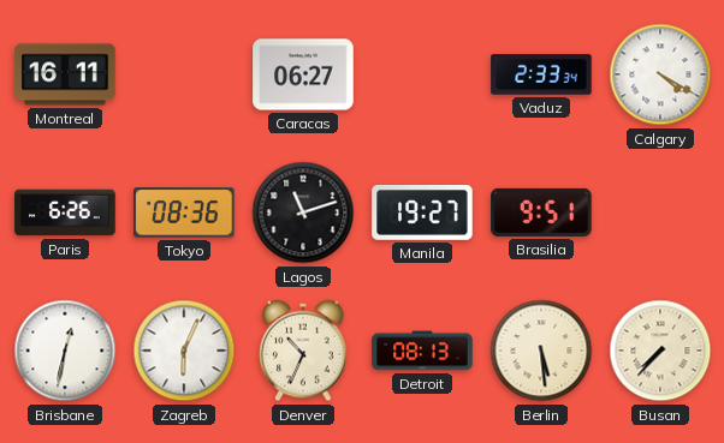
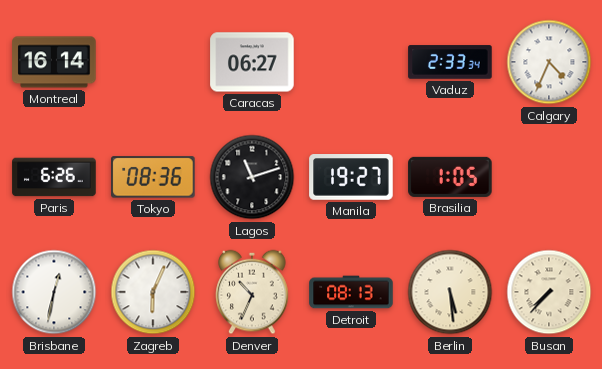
Montreal: 16:11 -> 16:14 (54, 62)
Calgary: 4:20 -> 4:34 (549, 62)
Brasilia: 9:51 -> 1:05 (450, 177)
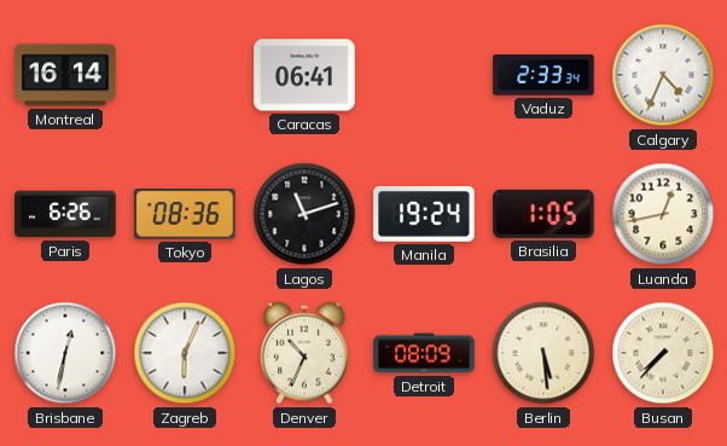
Caracas: 06:27 -> 06:41 (304, 75)
Manila: 19:27 -> 19:24 (424, 214)
Luanda: none -> 12:43 (663, 214)
Detroit: 08:13 -> 08:09 (424, 353)
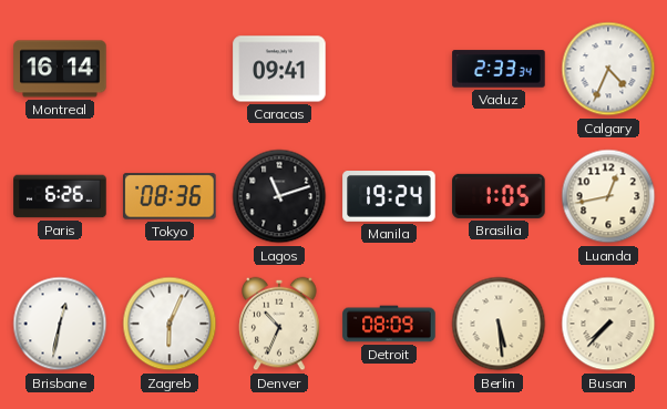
Caracas: 06:41 -> 09:41 (279, 69)
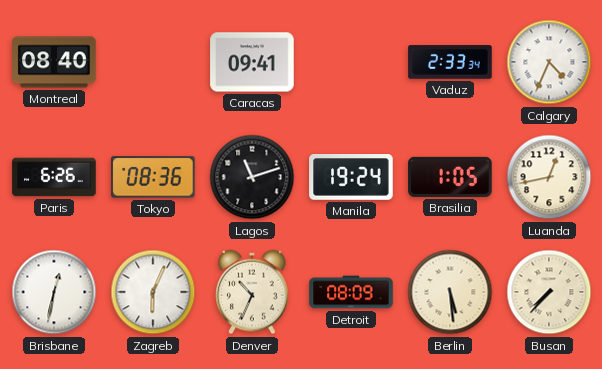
Montreal: 16:14 -> 08:40 (54, 62)
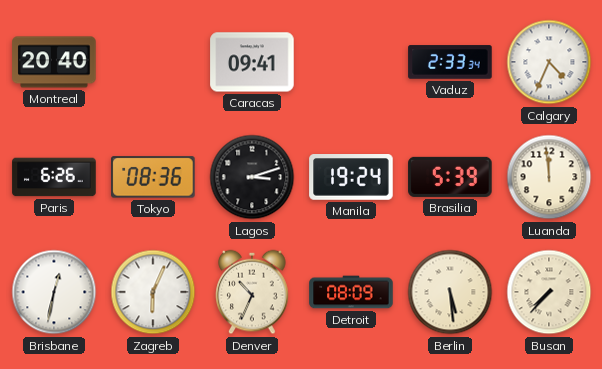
Montreal: 08:40 -> 20:40 (54, 62)
Lagos: 11:12 -> 3:12 (252, 177)
Brasilia: 1:05 -> 5:39 (450, 177)
Luanda: 12:43 -> 11:59 (549, 177)
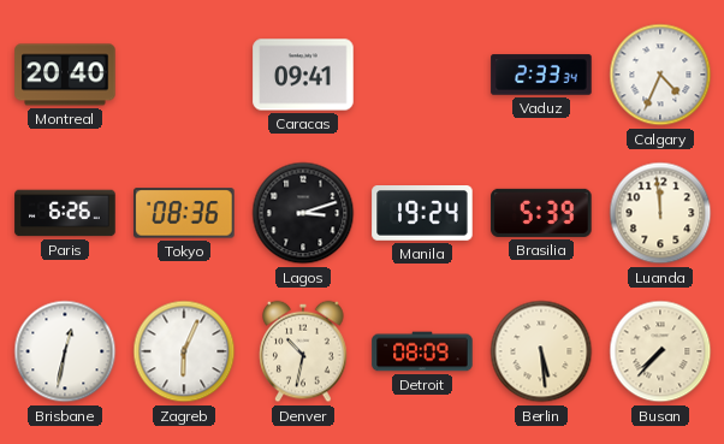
Denver: 10:34 -> 10:32 (303, 351)
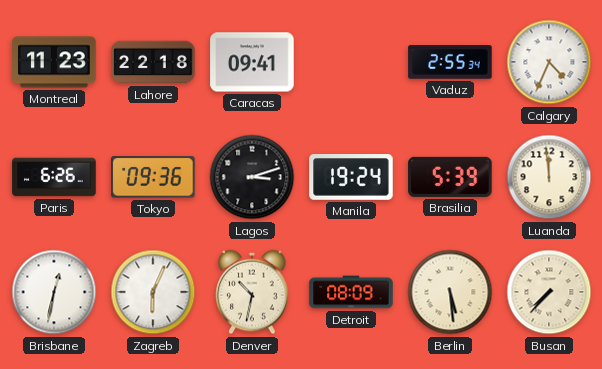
Montreal: 20:40 -> 11:23 (54, 62)
Lahore: none -> 22:18 (153, 62)
Vaduz: 2:33 -> 2:55 (450, 62)
Tokyo: 08:36 -> 09:36 (153, 177)
